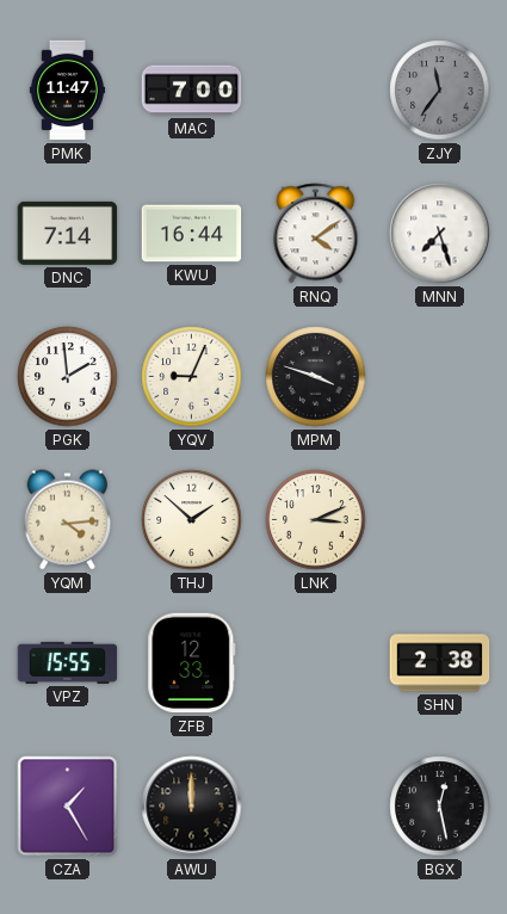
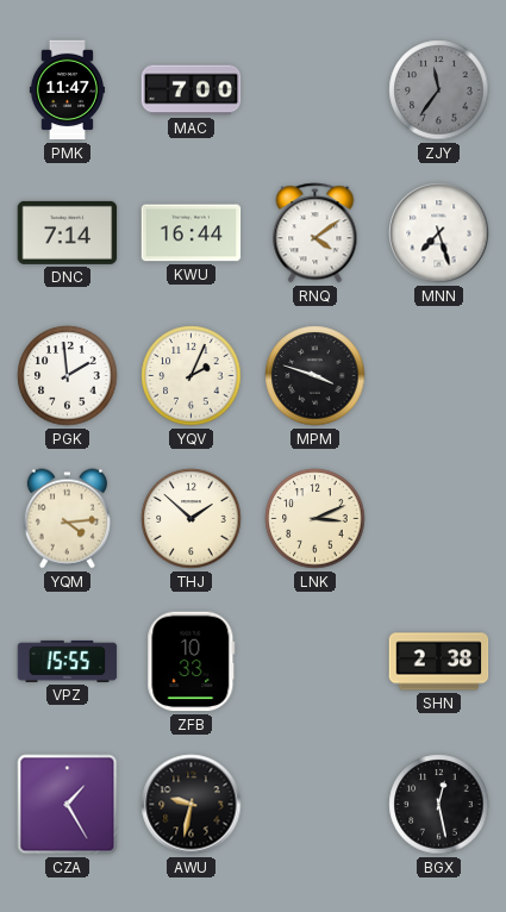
YQV: 9:04 -> 2:04 (192, 376)
ZFB: 12:33 -> 10:33 (192, 662)
AWU: 12:00 -> 9:32 (192, 805)
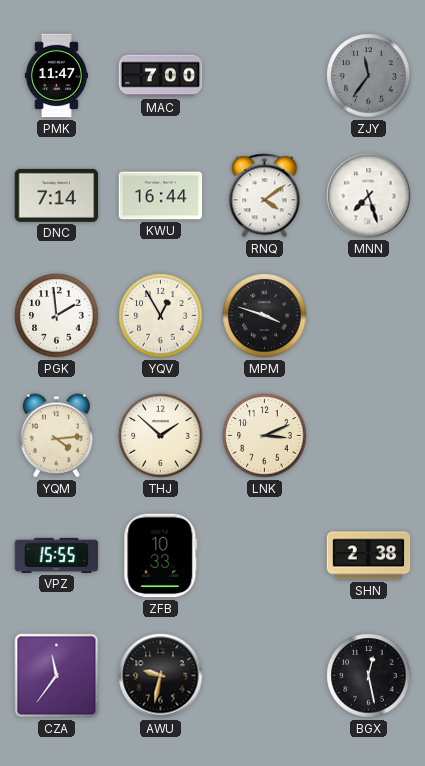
YQV: 2:04 -> 12:55 (161, 316)
CZA: 1:25 -> 11:36 (57, 676)
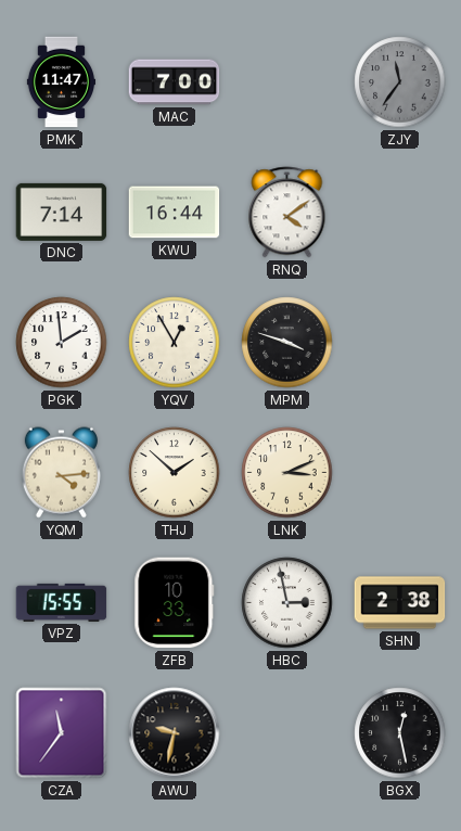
MNN: 7:27 -> none (369, 196)
HBC: none -> 2:58 (287, 603)
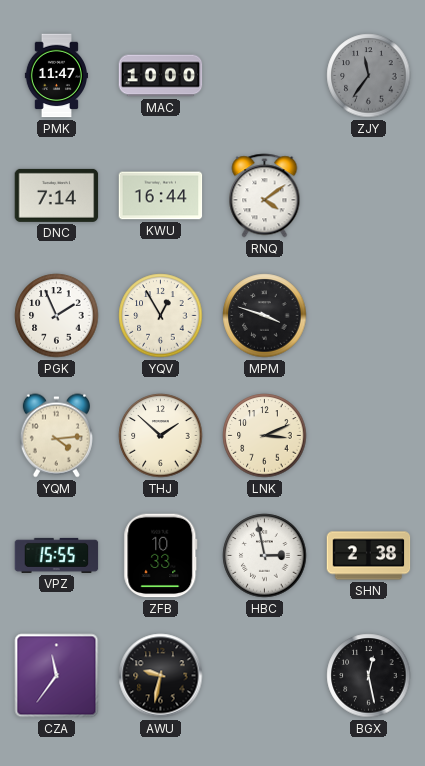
MAC: 7:00 -> 10:00 (161, 76)
PGK: 1:59 -> 1:56 (57, 316)
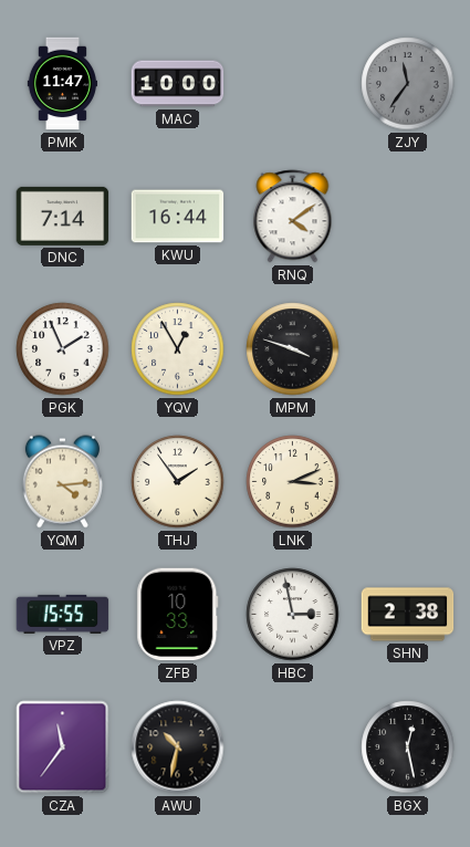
THJ: 1:52 -> 1:54 (178, 482)
AWU: 9:32 -> 10:32 (178, 747)
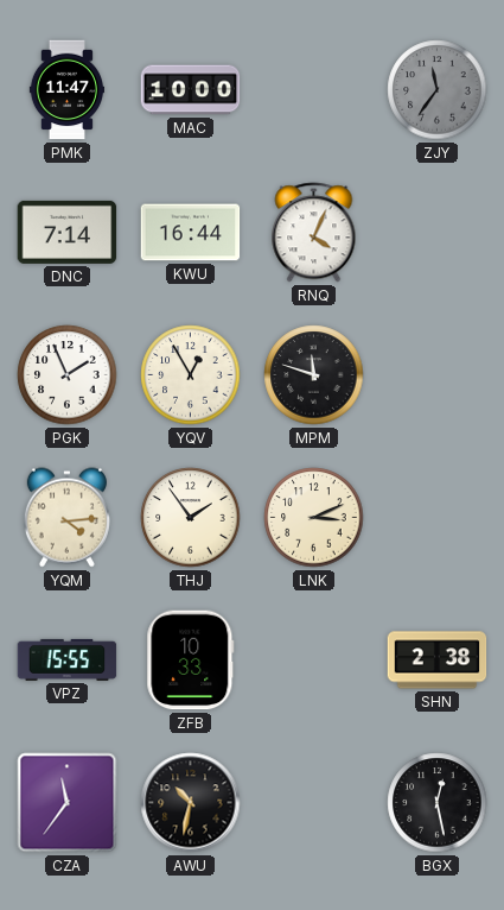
RNQ: 4:09 -> 4:04 (314, 233)
MPM: 3:48 -> 11:48 (314, 375)
HBC: 2:58 -> none (293, 615)
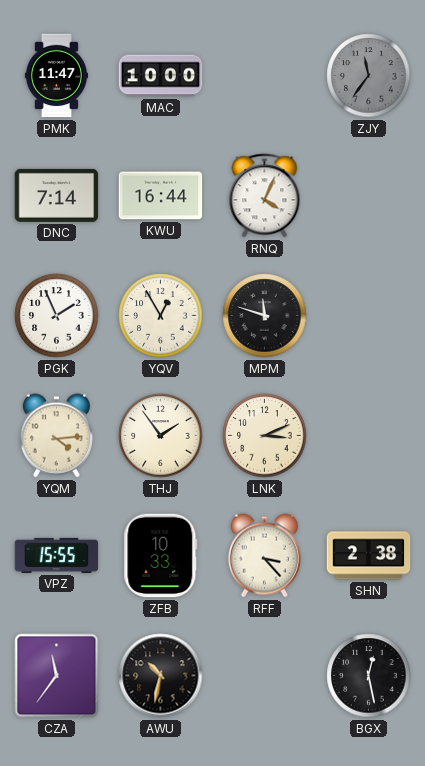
RFF: none -> 3:23 (264, 556)
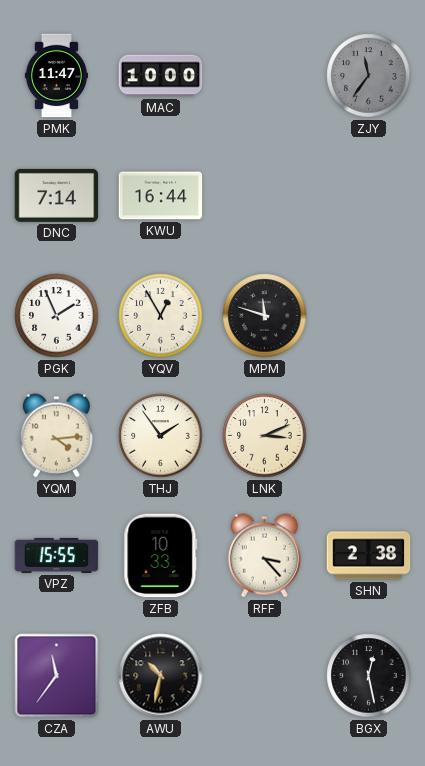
RNQ: 4:04 -> none (265, 196)
